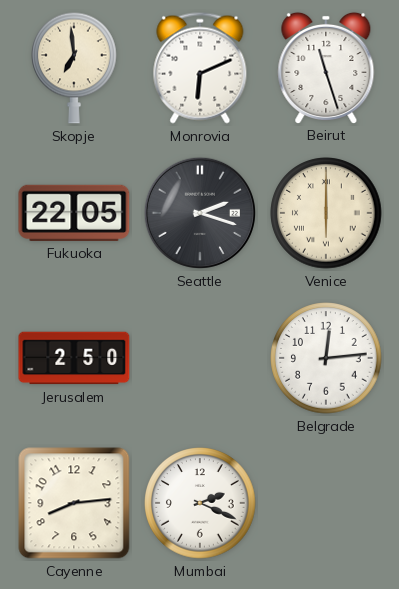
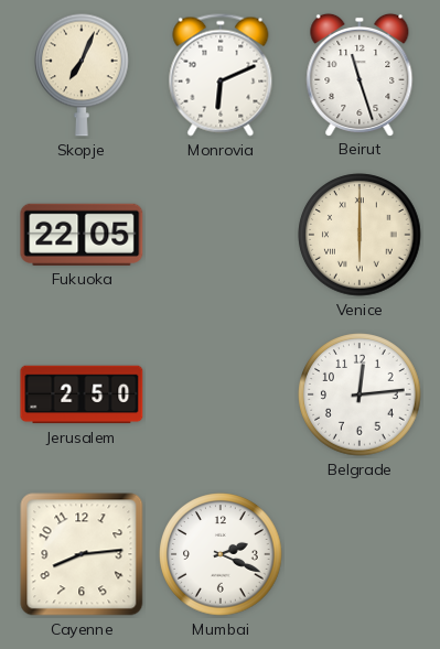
Skopje: 6:59 -> 7:04 (83, 75)
Seattle: 2:18 -> none (200, 213)
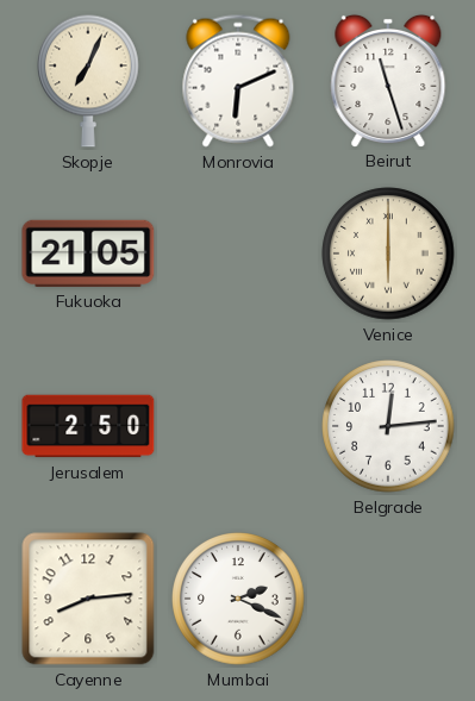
Fukuoka: 22:05 -> 21:05 (88, 254)
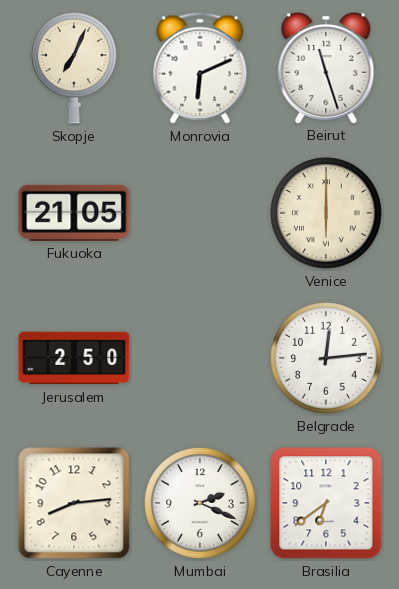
Brasilia: none -> 6:39 (326, 503)
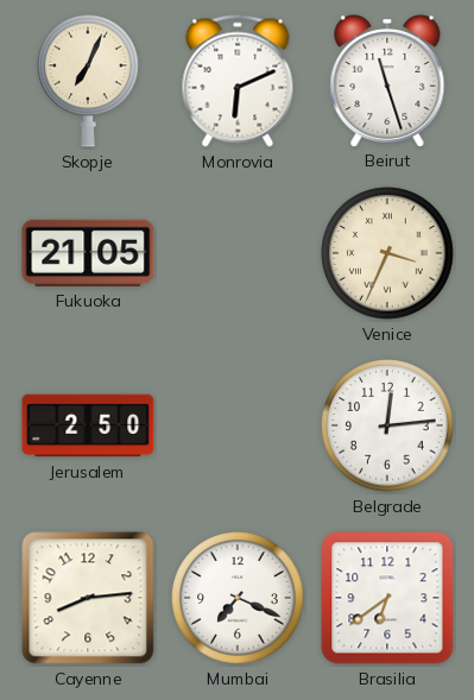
Venice: 6:00 -> 3:34 (387, 253)
Mumbai: 2:19 -> 7:19 (238, 598)
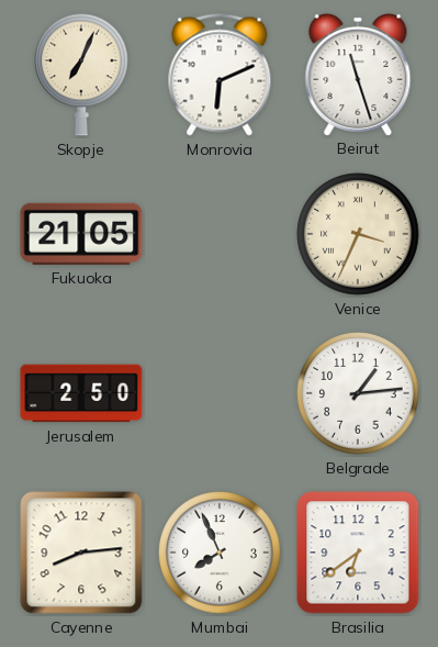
Belgrade: 12:14 -> 1:14 (358, 393)
Mumbai: 7:19 -> 7:56 (220, 553)
